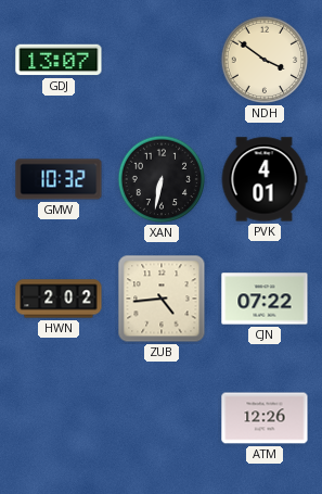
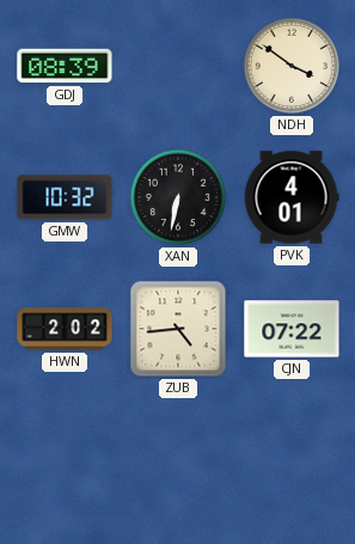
GDJ: 13:07 -> 08:39 (65, 66)
ATM: 12:26 -> none (265, 418)
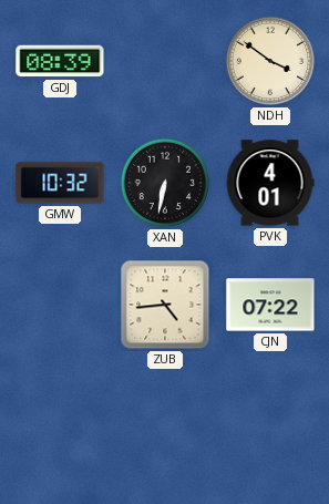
HWN: 2:02 -> none (65, 329)
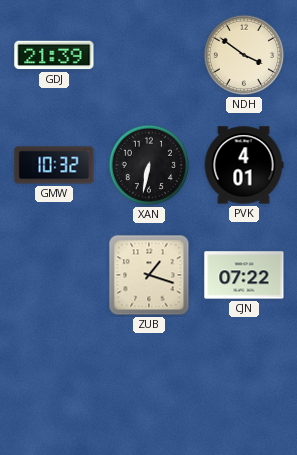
GDJ: 08:39 -> 21:39 (54, 55)
ZUB: 4:44 -> 1:18 (149, 275)
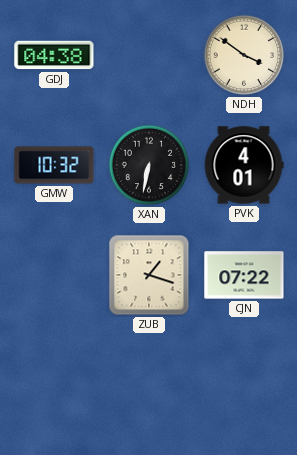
GDJ: 21:39 -> 04:38 (54, 55)
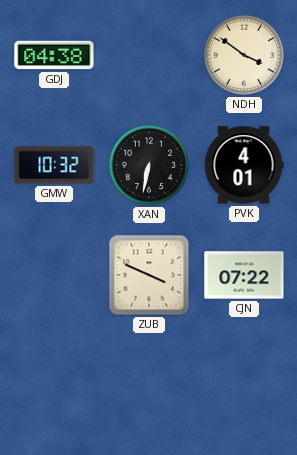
ZUB: 1:18 -> 3:49 (149, 275)
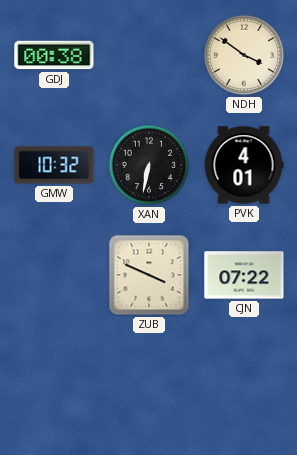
GDJ: 04:38 -> 00:38 (54, 55)
